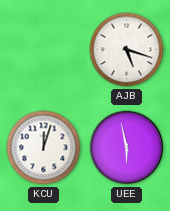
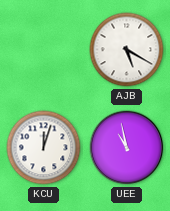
AJB: 5:18 -> 5:20 (127, 50)
UEE: 5:58 -> 10:58 (127, 148)
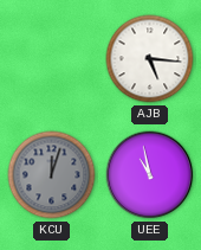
AJB: 5:20 -> 5:16 (150, 59)
KCU dial: white -> grey (52, 175)
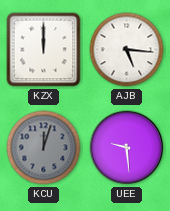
KZX: none -> 12:00 (44, 50)
UEE: 10:58 -> 9:29 (127, 148)
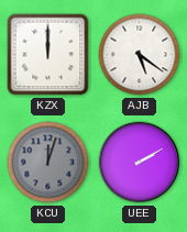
AJB: 5:16 -> 5:21 (140, 55)
UEE: 9:29 -> 2:10 (140, 163)
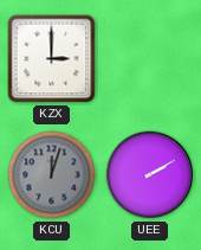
KZX: 12:00 -> 3:00 (52, 59)
AJB: 5:21 -> none (140, 55)
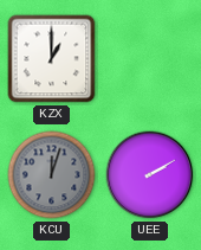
KZX: 3:00 -> 1:00 (52, 59)
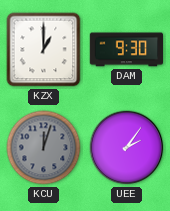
DAM: none -> 9:30 (126, 50)
UEE: 2:10 -> 2:06 (127, 148)
